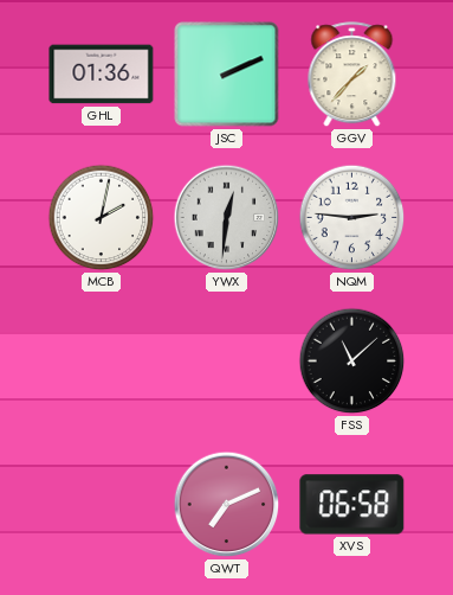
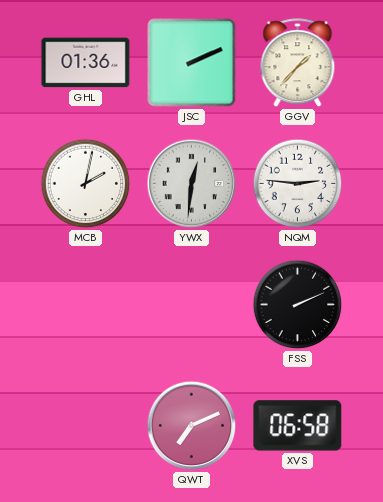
FSS: 11:08 -> 2:11 (298, 305)
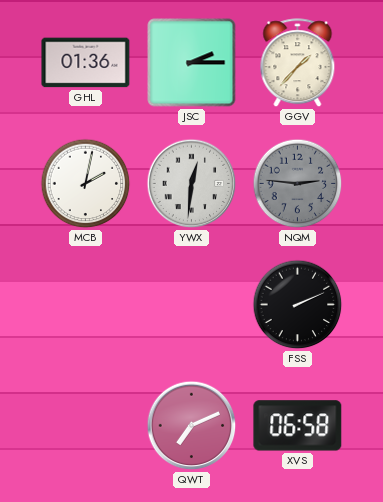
JSC: 2:11 -> 2:15 (192, 63)
NQM dial: white -> grey (298, 184)
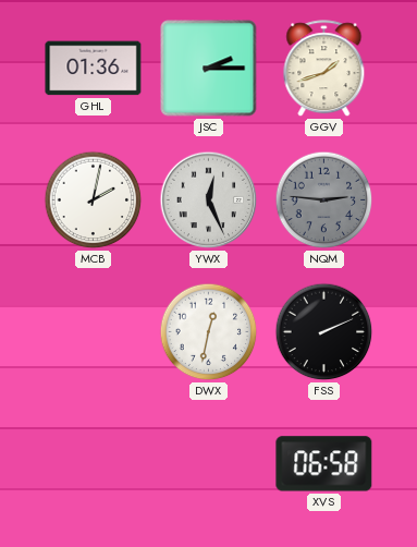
GGV: 1:37 -> 1:42 (324, 69)
YWX: 12:31 -> 12:26 (209, 200)
DWX: none -> 12:32 (209, 332)
QWT: 7:11 -> none (192, 426)
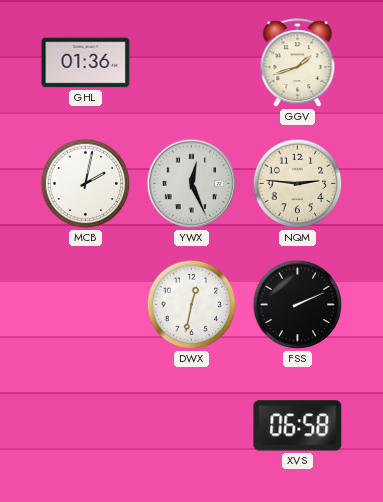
JSC: 2:15 -> none (209, 69)
NQM dial: grey -> cream (298, 184)
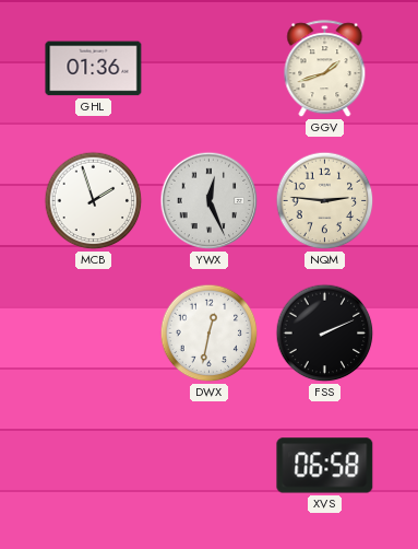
MCB: 2:02 -> 1:57 (94, 201)
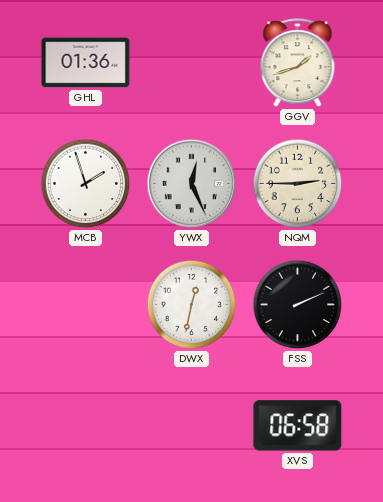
NQM: 2:46 -> 2:45 (298, 184)
